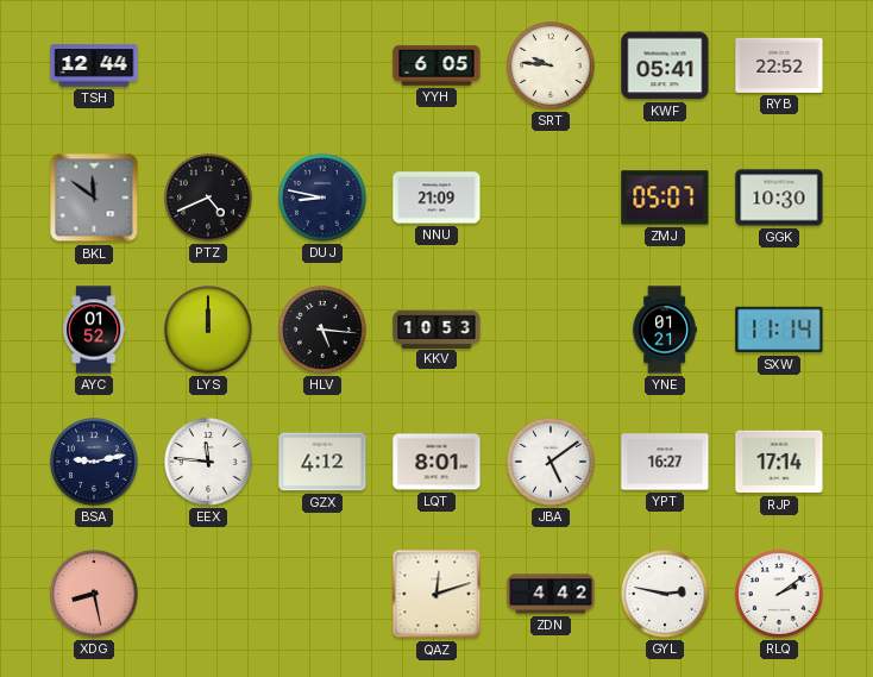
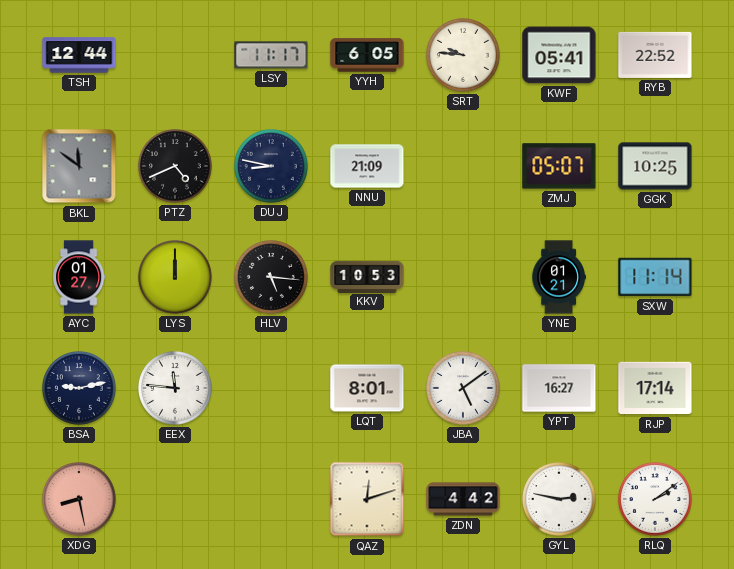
LSY: none -> 11:17 (271, 55)
GGK: 10:30 -> 10:25 (655, 166)
AYC: 01:52 -> 01:27 (80, 277)
GZX: 4:12 -> none (322, 462)
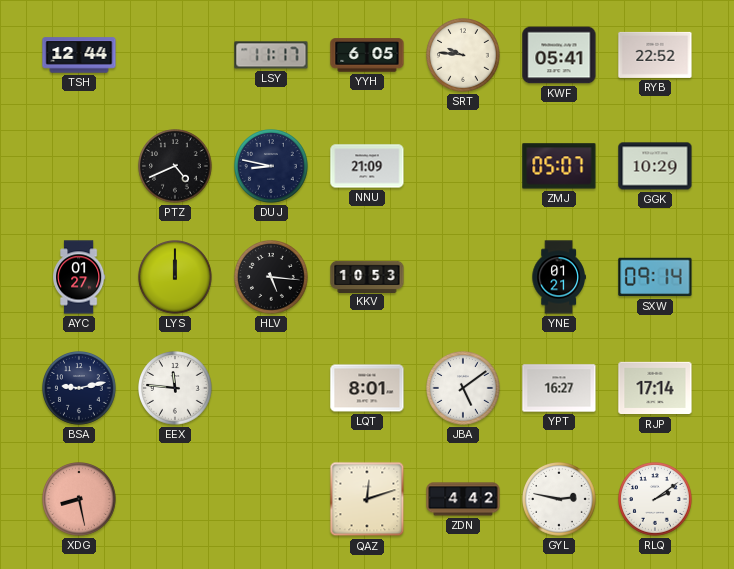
BKL: 11:51 -> none (79, 166)
GGK: 10:25 -> 10:29 (655, 166)
SXW: 11:14 -> 09:14 (655, 277)
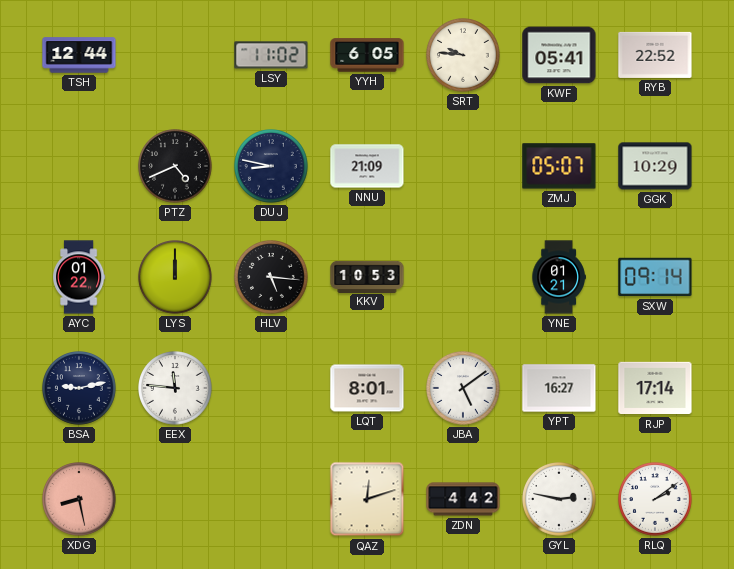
LSY: 11:17 -> 11:02 (271, 55)
AYC: 01:27 -> 01:22 (80, 277)
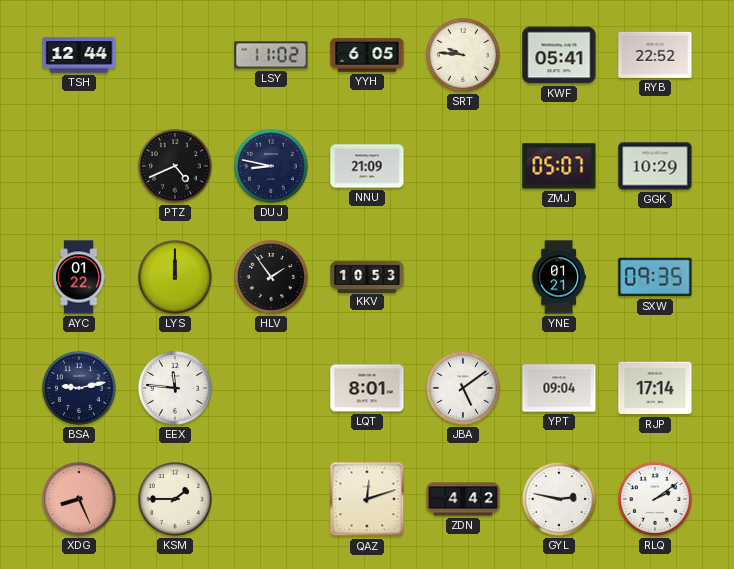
HLV: 5:16 -> 1:54 (272, 278)
SXW: 09:14 -> 09:35 (655, 277)
YPT: 16:27 -> 09:04 (559, 388)
XDG: 8:28 -> 8:26 (80, 500)
KSM: none -> 1:45 (176, 500)
